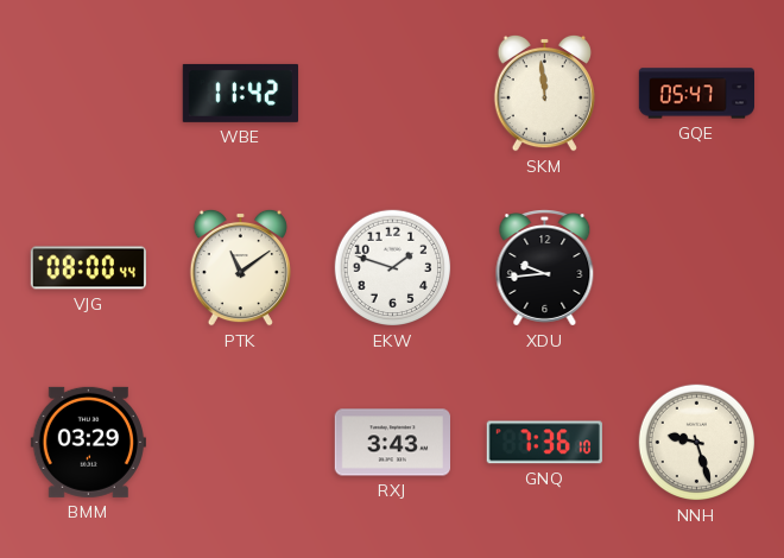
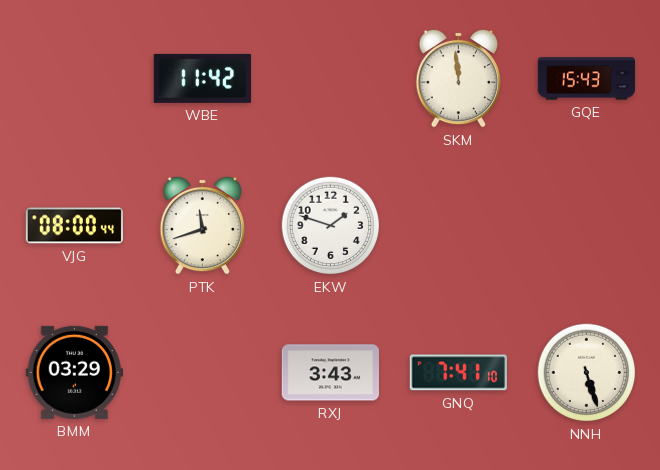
GQE: 05:47 -> 15:43 (586, 79)
PTK: 11:09 -> 11:42 (202, 225)
XDU: 9:44 -> none (545, 268)
GNQ: 7:36 -> 7:41 (458, 373)
NNH: 9:27 -> 5:27 (587, 373)
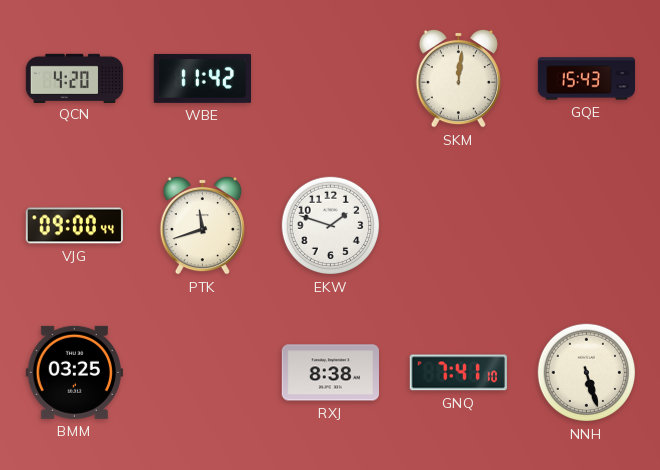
QCN: none -> 4:20 (75, 78)
SKM: 11:59 -> 12:01 (458, 78)
VJG: 08:00 -> 09:00 (74, 226)
BMM: 03:29 -> 03:25 (74, 372)
RXJ: 3:43 -> 8:38 (330, 373)
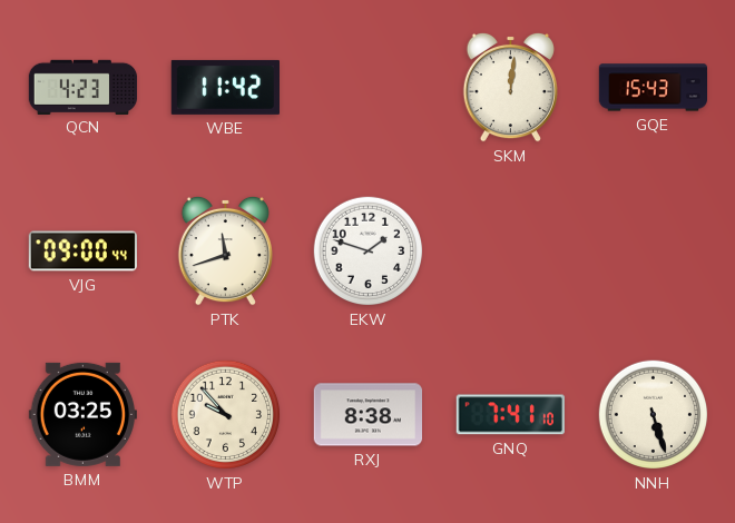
QCN: 4:20 -> 4:23 (84, 87)
WTP: none -> 9:53 (226, 415)
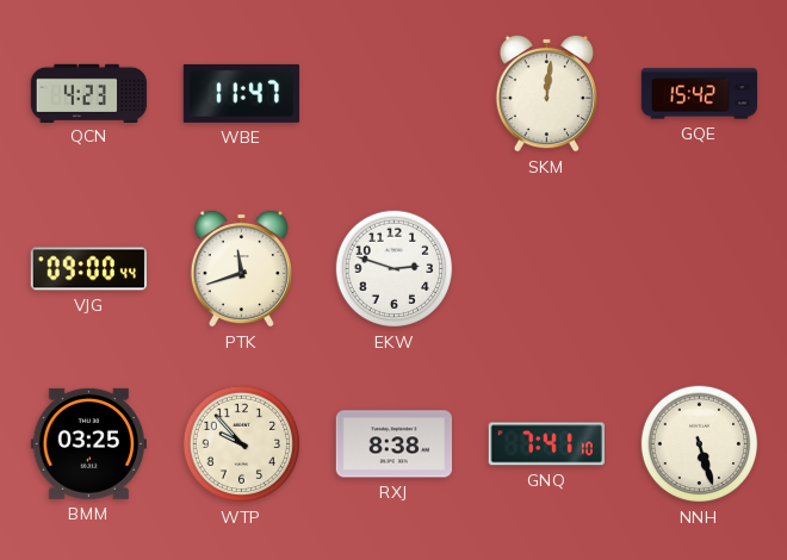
WBE: 11:42 -> 11:47 (241, 93)
GQE: 15:43 -> 15:42 (699, 94)
EKW: 1:48 -> 2:48 (395, 269)
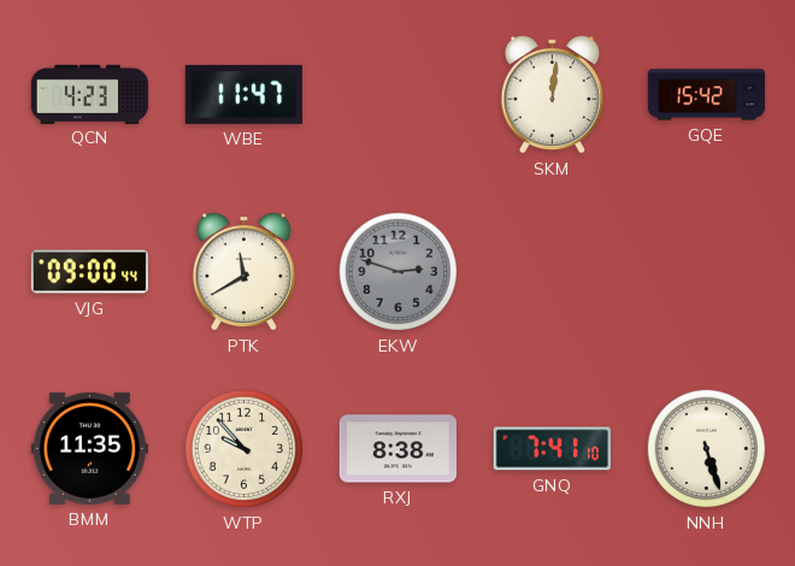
PTK: 11:42 -> 11:40 (243, 271)
EKW dial: white -> grey (399, 272)
BMM: 03:25 -> 11:35 (89, 448)
